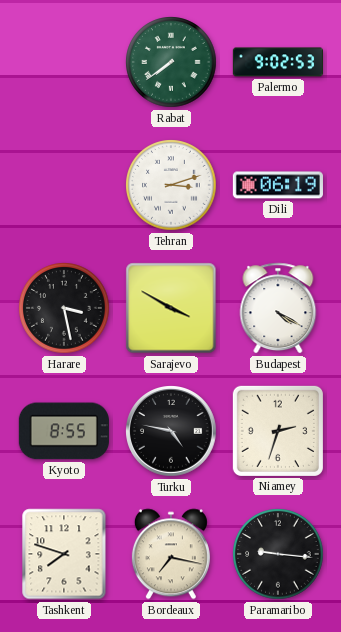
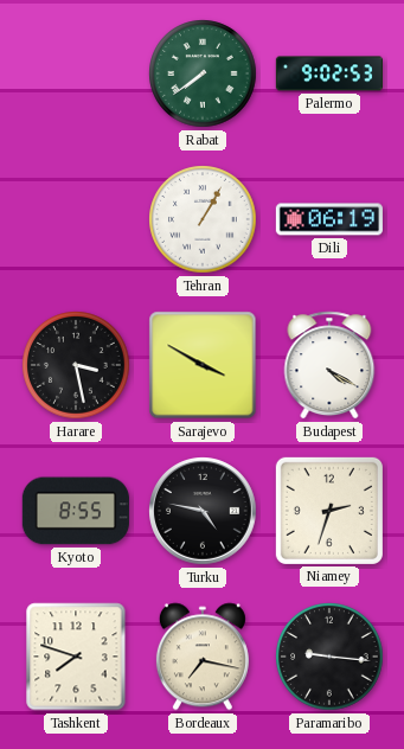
Tehran: 3:12 -> 1:05 (203, 219)
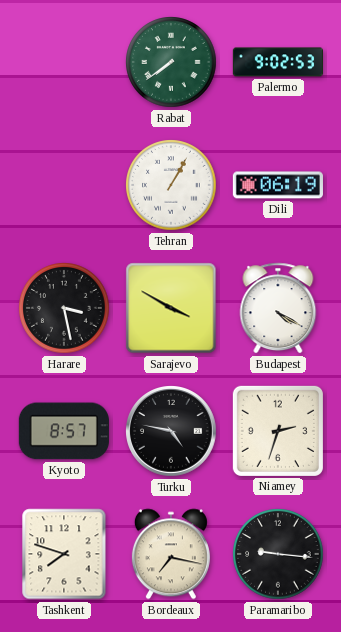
Kyoto: 8:55 -> 8:57 (64, 431)
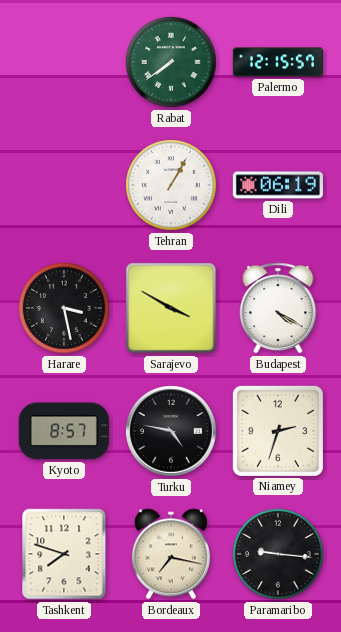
Palermo: 9:02 -> 12:15 (278, 62)
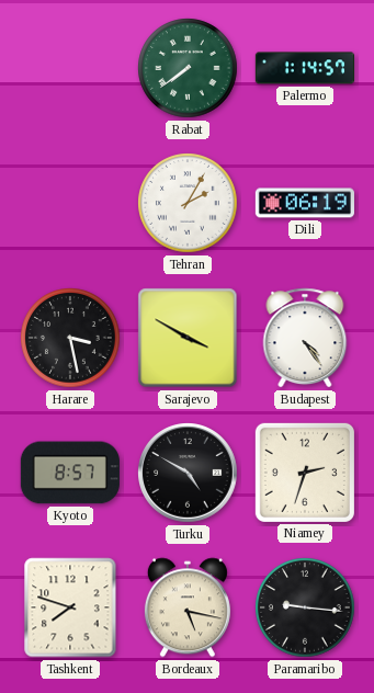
Palermo: 12:15 -> 1:14 (305, 68)
Tehran: 1:05 -> 2:05 (188, 203)
Budapest: 4:20 -> 4:24 (305, 338)
Turku: 4:47 -> 4:50 (189, 474)
Bordeaux: 7:17 -> 5:17 (188, 607)
